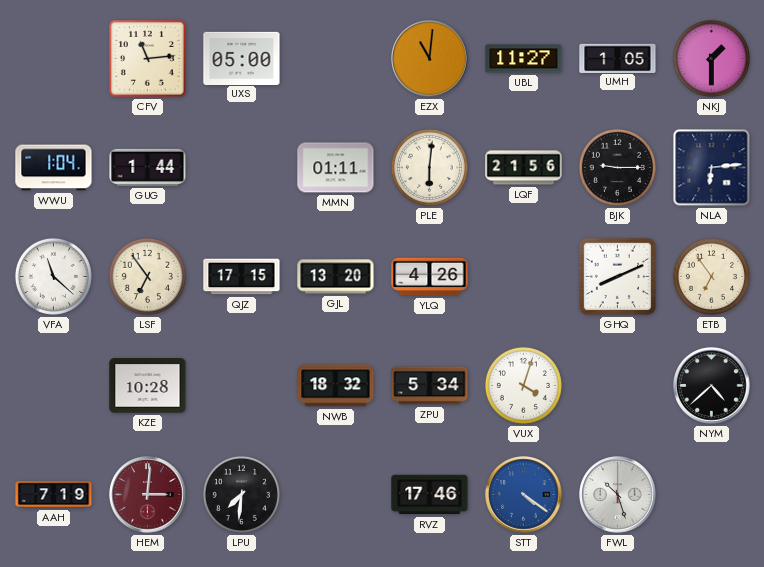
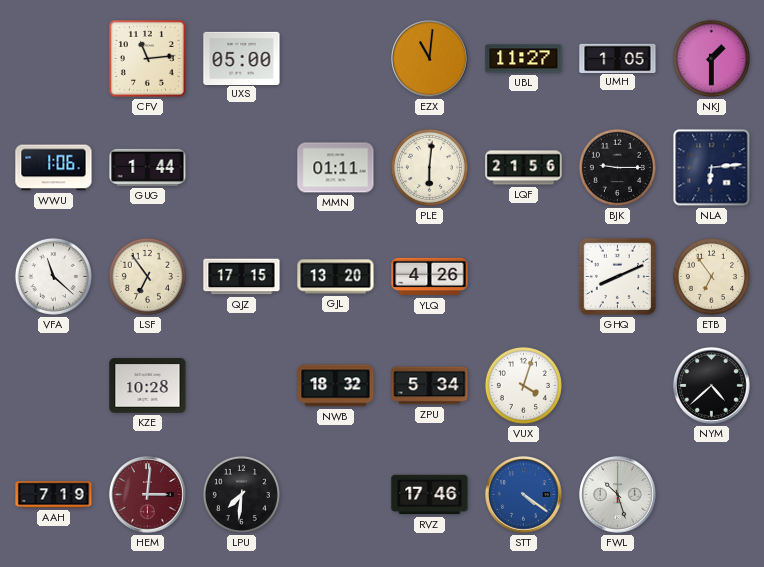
WWU: 1:04 -> 1:06 (54, 168)
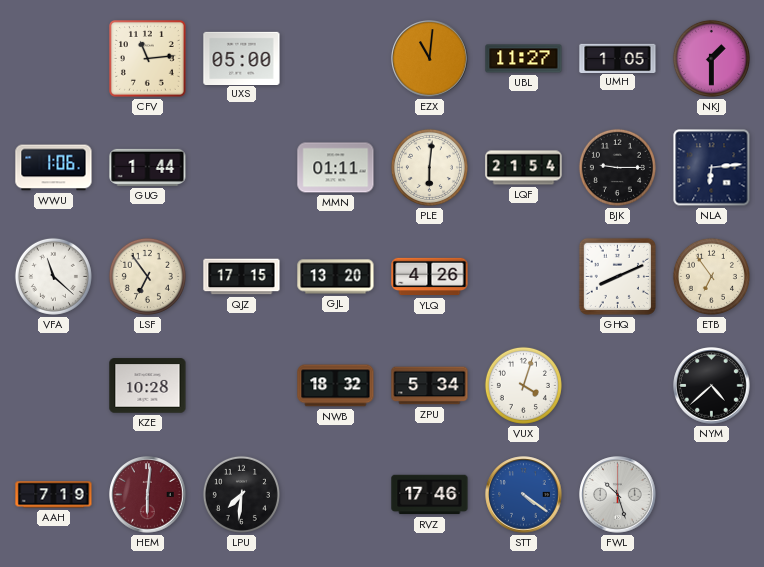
LQF: 21:56 -> 21:54 (524, 168)
HEM: 3:01 -> 6:01 (148, 495)
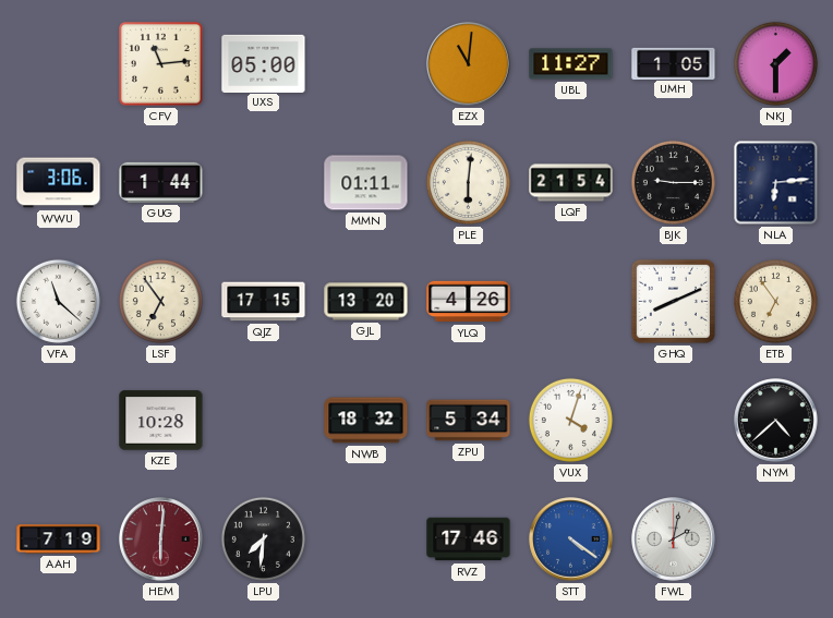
WWU: 1:06 -> 3:06 (59, 183)
FWL: 10:27 -> 2:02 (674, 540)
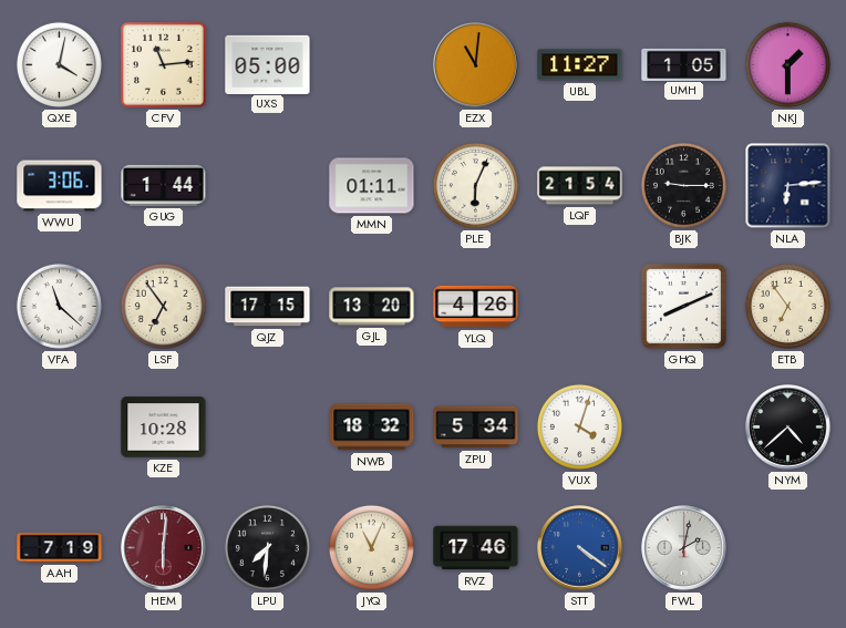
QXE: none -> 4:02 (59, 64)
PLE: 6:01 -> 6:04 (475, 185)
JYQ: none -> 11:04 (371, 547)
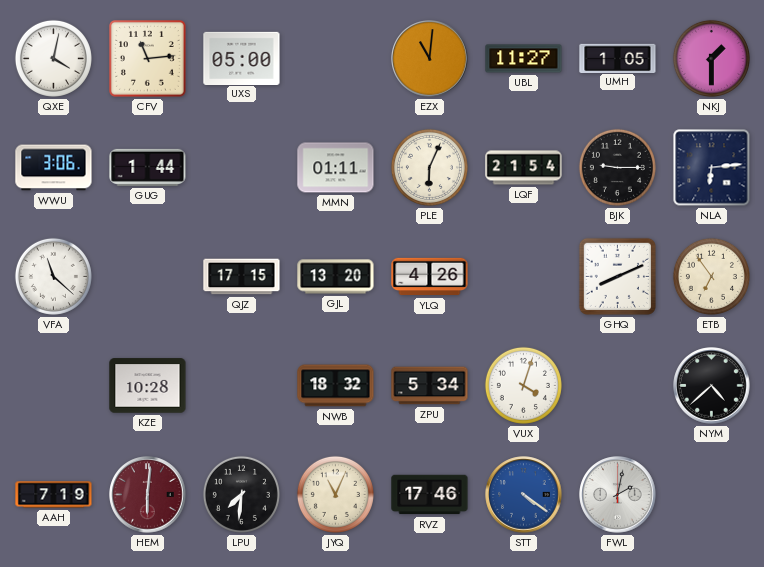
LSF: 6:54 -> none (163, 306)
